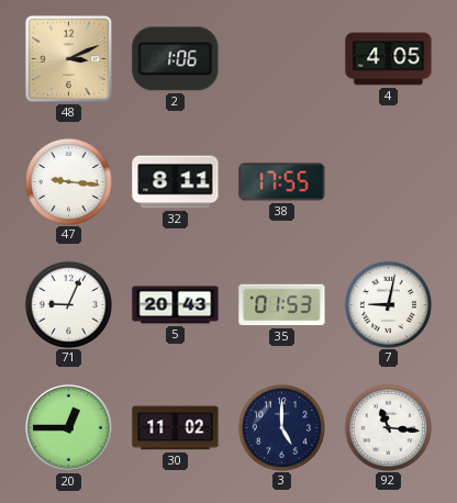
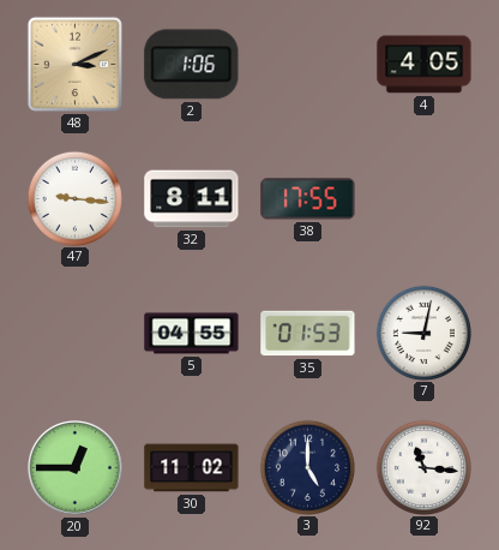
71: 9:04 -> none (68, 304)
5: 20:43 -> 04:55 (192, 334)
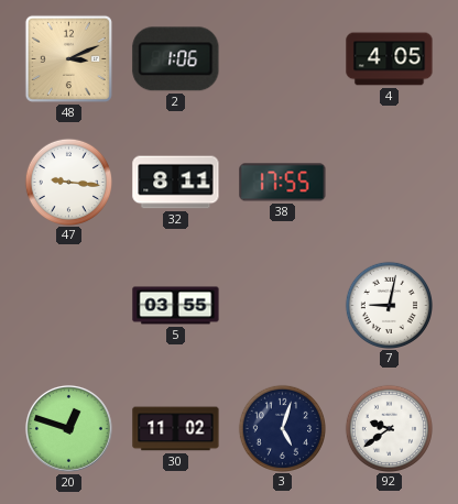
5: 04:55 -> 03:55 (176, 306)
35: 01:53 -> none (308, 334)
20: 12:45 -> 12:48 (68, 428)
3: 5:00 -> 5:03 (282, 428)
92: 11:16 -> 9:39 (389, 428)
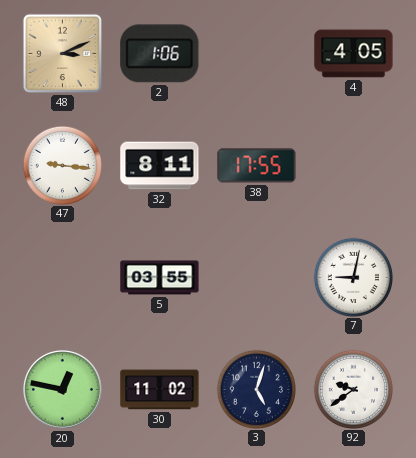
20: 12:48 -> 12:47 (62, 389)
